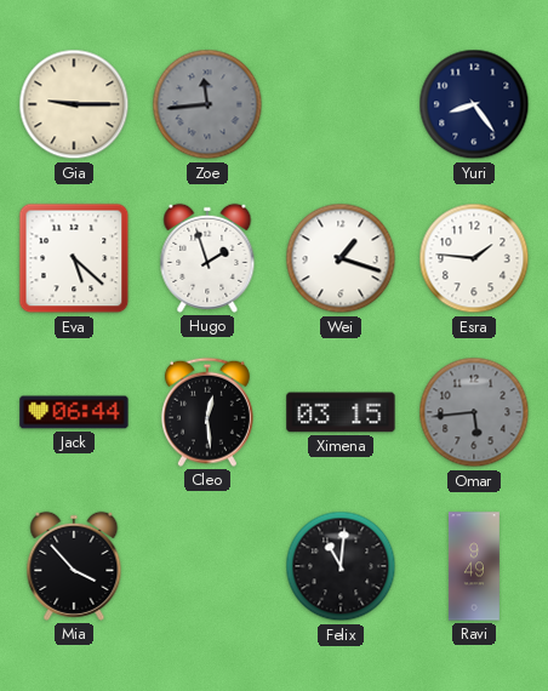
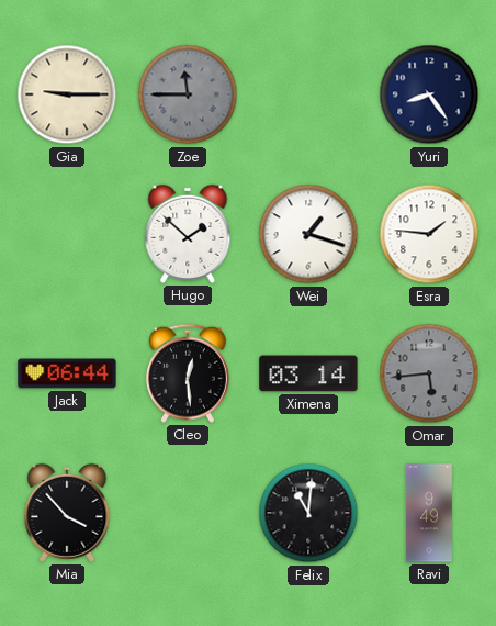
Zoe: 11:44 -> 11:45 (188, 94)
Eva: 5:22 -> none (74, 258)
Hugo: 1:57 -> 1:52 (188, 234)
Ximena: 03:15 -> 03:14 (308, 373)
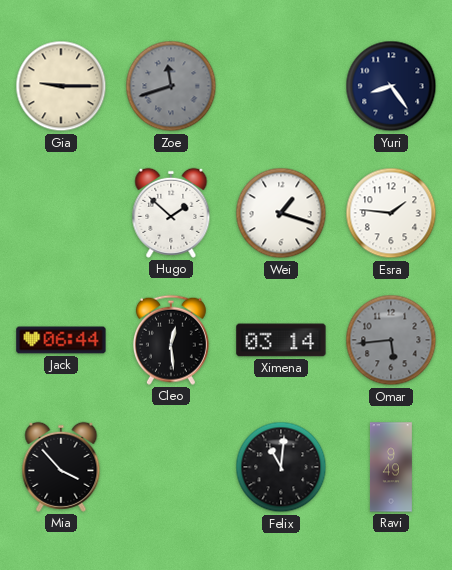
Zoe: 11:45 -> 11:42 (171, 86)
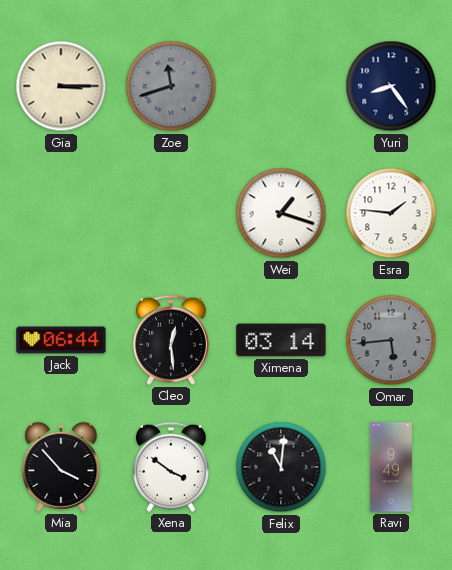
Gia: 9:15 -> 3:15 (61, 86)
Hugo: 1:52 -> none (171, 213)
Xena: none -> 3:51 (171, 467)
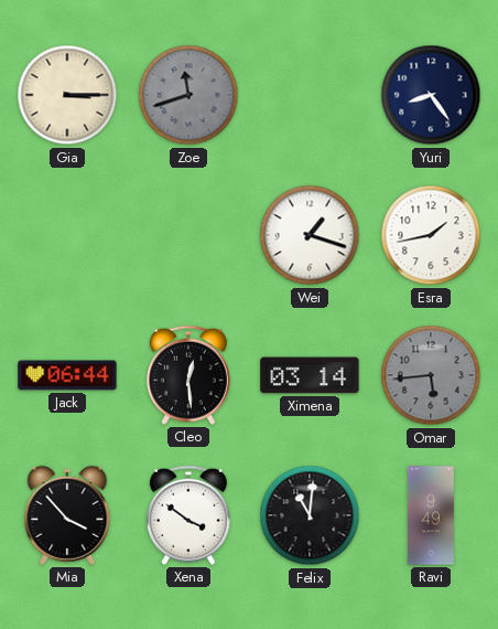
Esra: 1:46 -> 1:43 (431, 235)
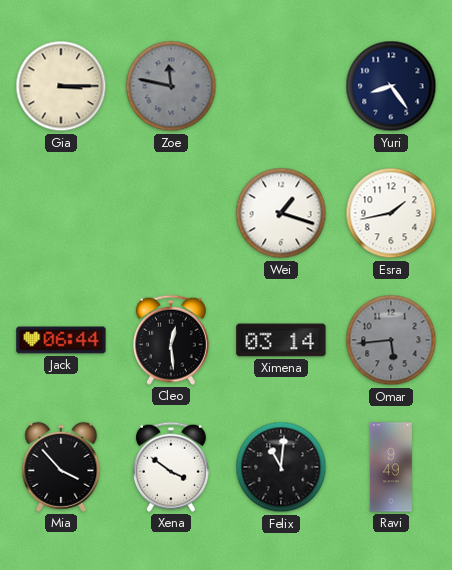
Zoe: 11:42 -> 11:47 (171, 86)
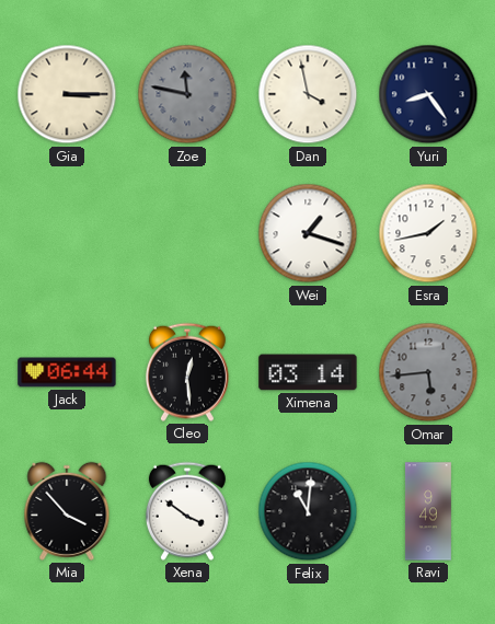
Dan: none -> 3:58 (308, 94)
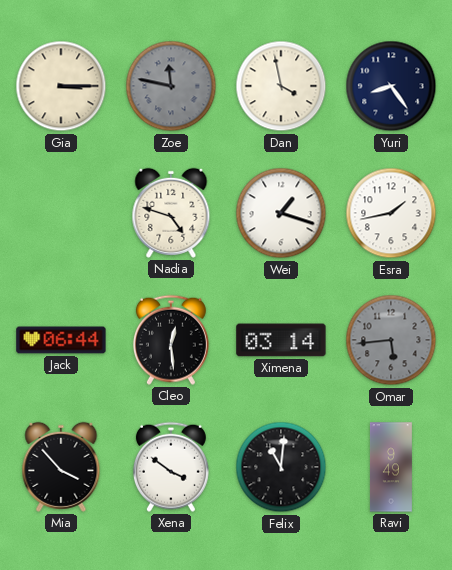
Nadia: none -> 4:48 (171, 213)
